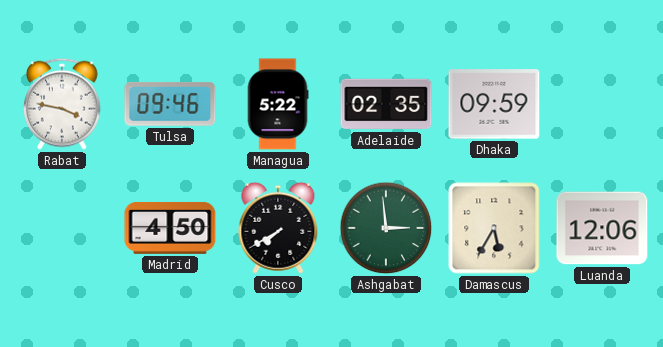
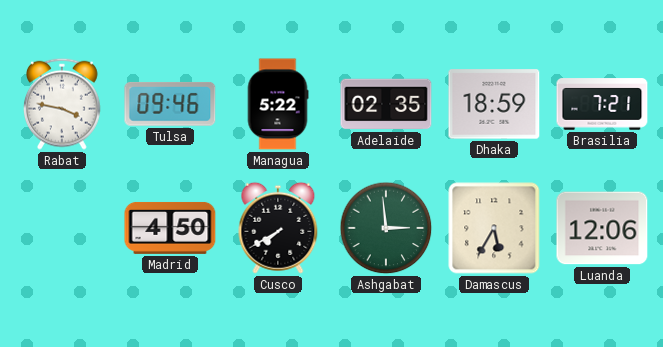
Dhaka: 09:59 -> 18:59 (494, 104)
Brasilia: none -> 7:21 (602, 104)
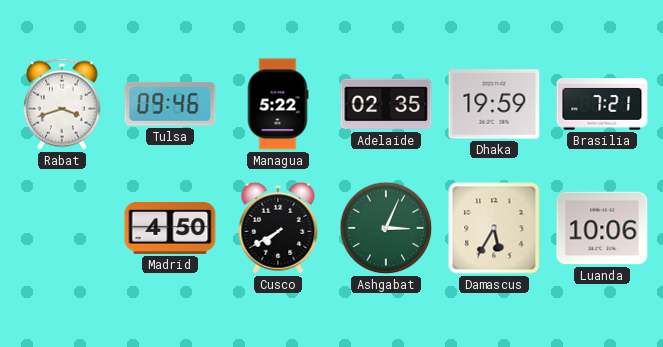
Rabat: 3:47 -> 3:42 (63, 104)
Dhaka: 18:59 -> 19:59 (494, 104)
Ashgabat: 2:59 -> 3:04 (386, 228)
Luanda: 12:06 -> 10:06 (602, 228)
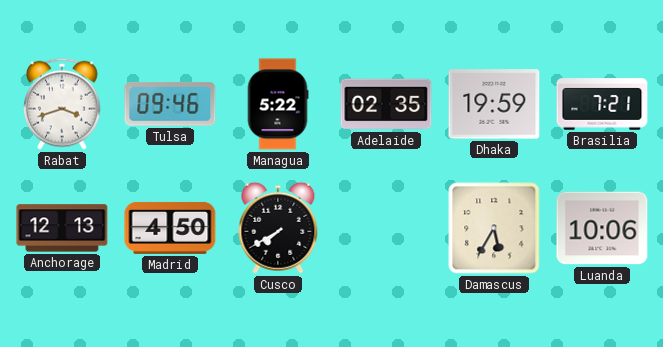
Anchorage: none -> 12:13 (62, 228)
Ashgabat: 3:04 -> none (386, 228)
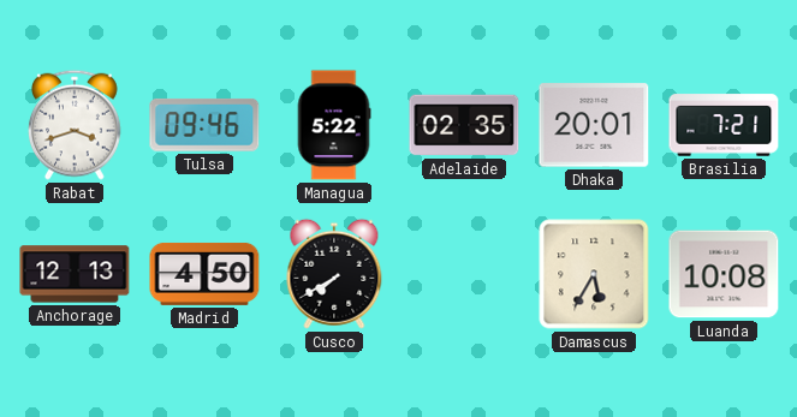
Dhaka: 19:59 -> 20:01 (594, 125)
Luanda: 10:06 -> 10:08 (724, 274)
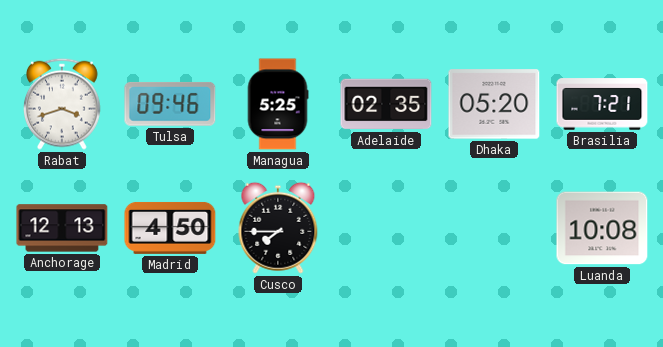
Managua: 5:22 -> 5:25 (278, 104)
Dhaka: 20:01 -> 05:20 (494, 104)
Cusco: 7:40 -> 7:45 (278, 228)
Damascus: 5:35 -> none (594, 274)
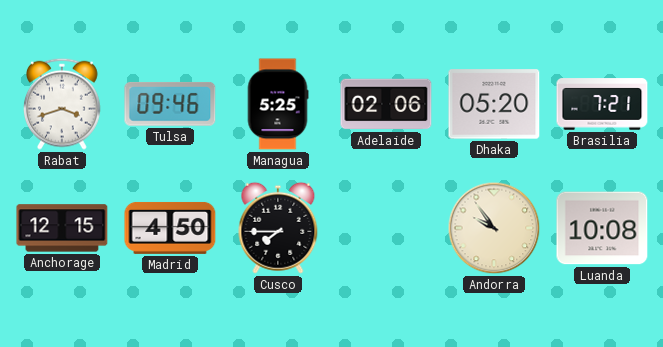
Adelaide: 02:35 -> 02:06 (386, 104)
Anchorage: 12:13 -> 12:15 (62, 228)
Andorra: none -> 9:54 (494, 228)
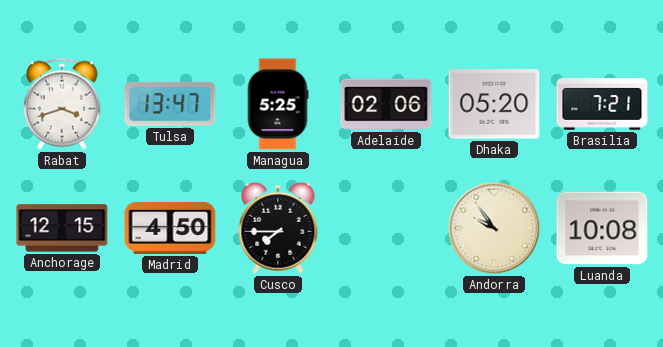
Tulsa: 09:46 -> 13:47 (170, 104)
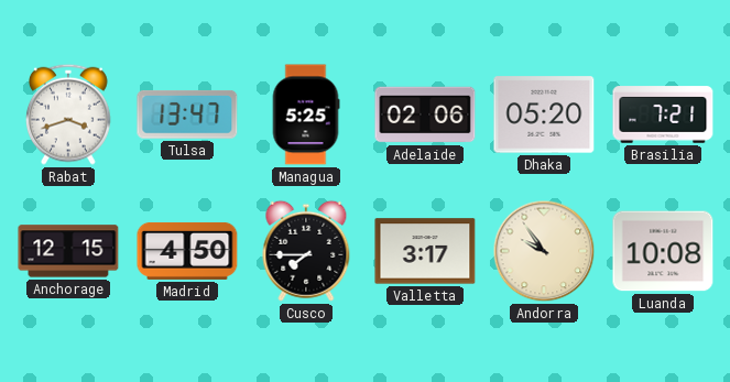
Valletta: none -> 3:17 (425, 251)
